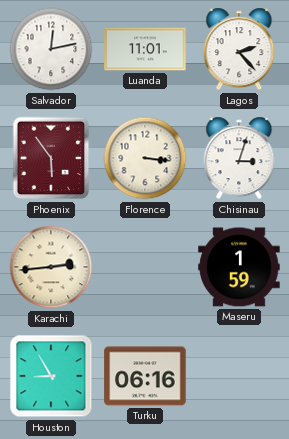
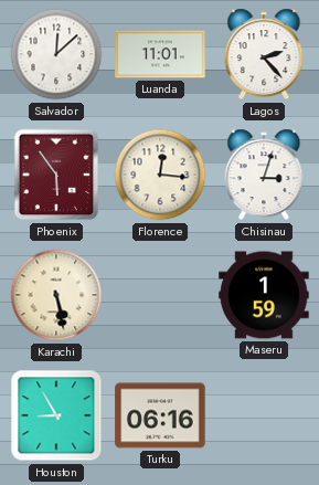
Salvador: 12:13 -> 12:08 (56, 54)
Florence: 3:16 -> 12:16 (160, 175)
Karachi: 2:44 -> 5:28 (56, 295)
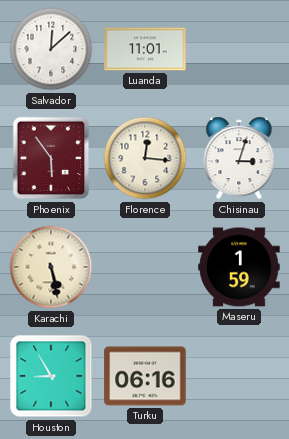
Lagos: 2:23 -> none (264, 54)
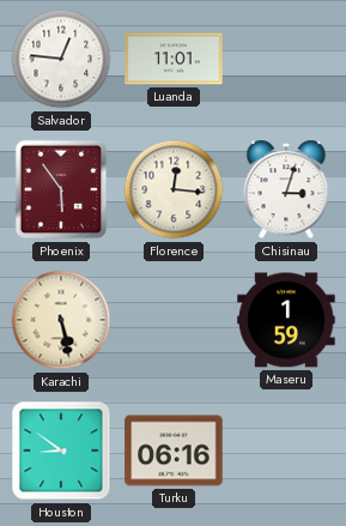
Salvador: 12:08 -> 12:46 (61, 59)
Houston: 8:55 -> 8:51 (61, 451)
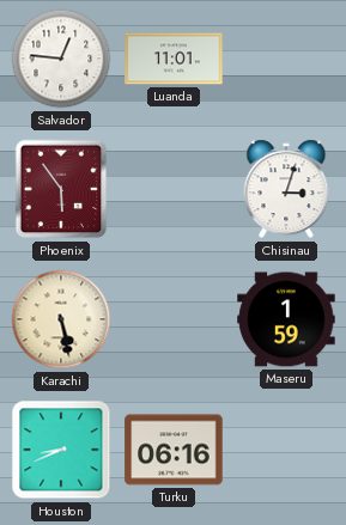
Florence: 12:16 -> none (174, 189)
Houston: 8:51 -> 8:41 (61, 450)
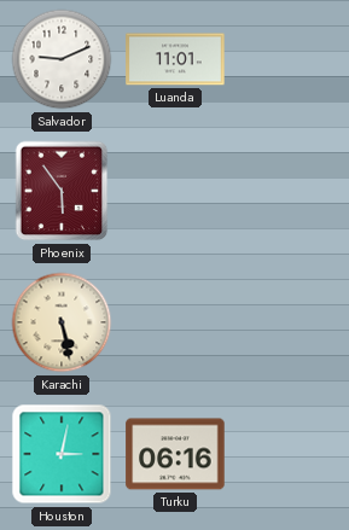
Salvador: 12:46 -> 9:11 (62, 59)
Chisinau: 3:03 -> none (286, 189)
Maseru: 1:59 -> none (286, 319)
Houston: 8:41 -> 3:02 (62, 454)
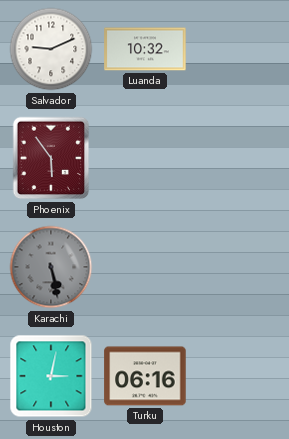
Luanda: 11:01 -> 10:32 (145, 49)
Karachi dial: cream -> grey (51, 267)
